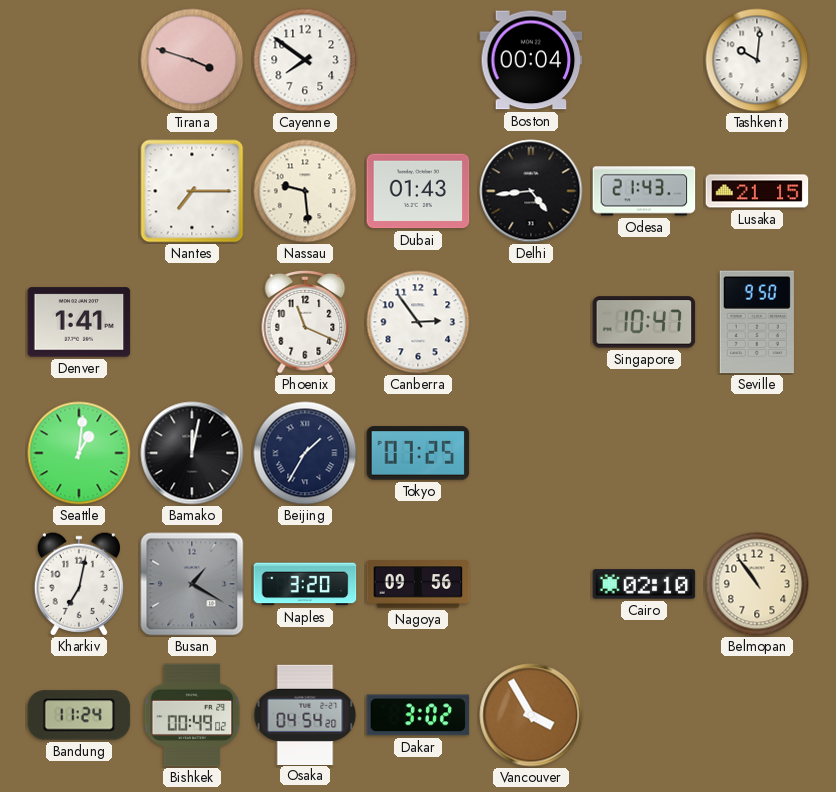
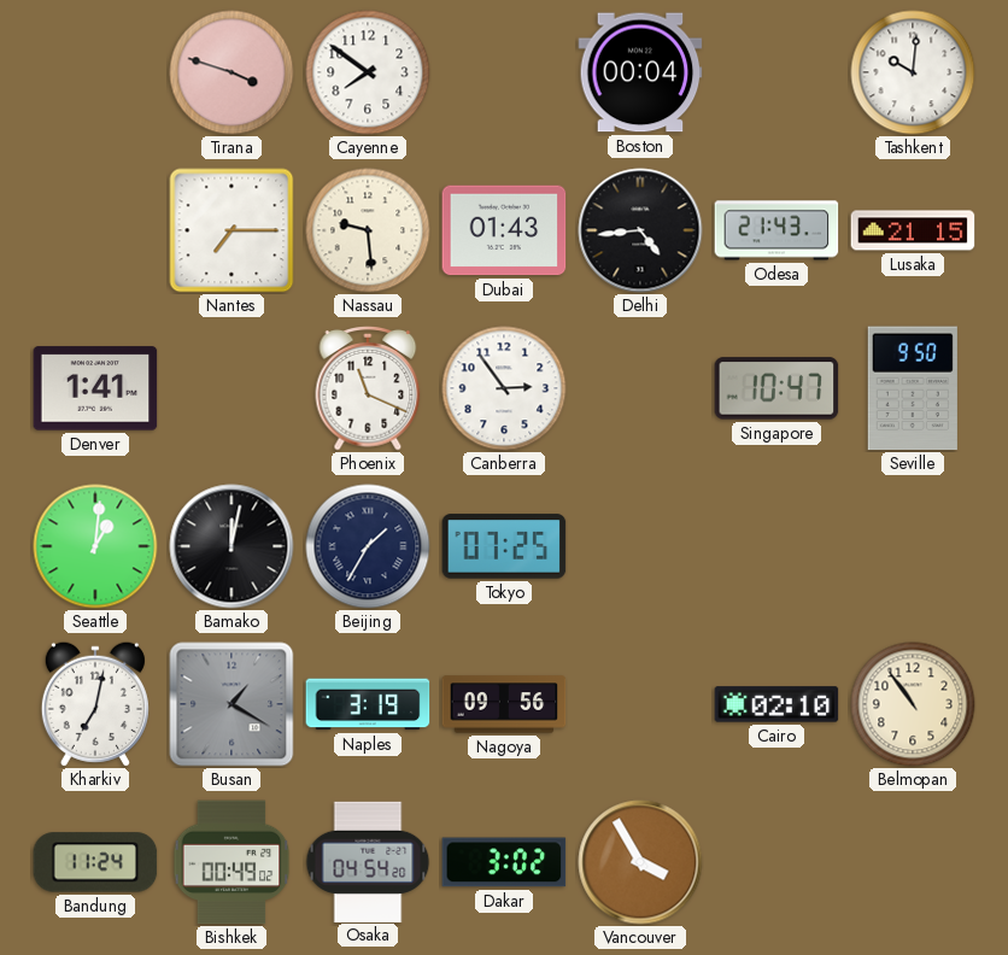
Naples: 3:20 -> 3:19 (368, 704)
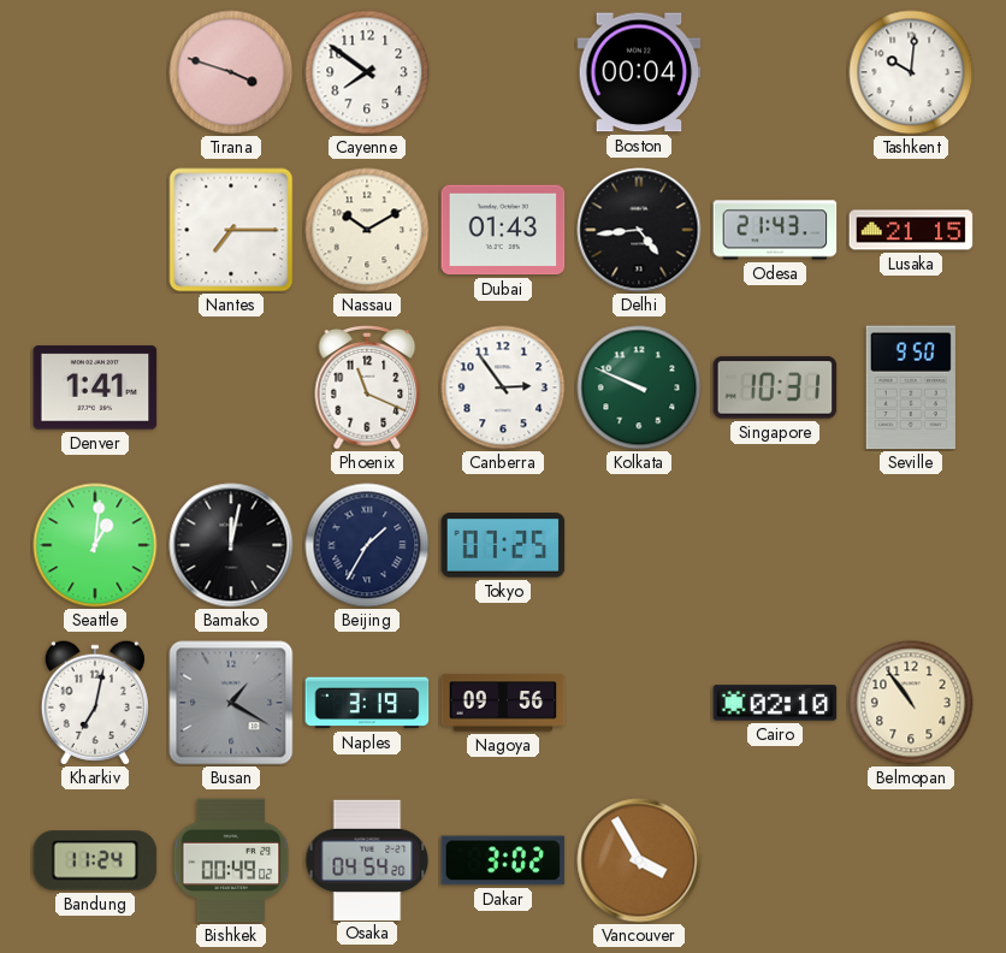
Nassau: 9:29 -> 10:10 (367, 230)
Kolkata: none -> 9:49 (639, 387)
Singapore: 10:47 -> 10:31 (775, 387)
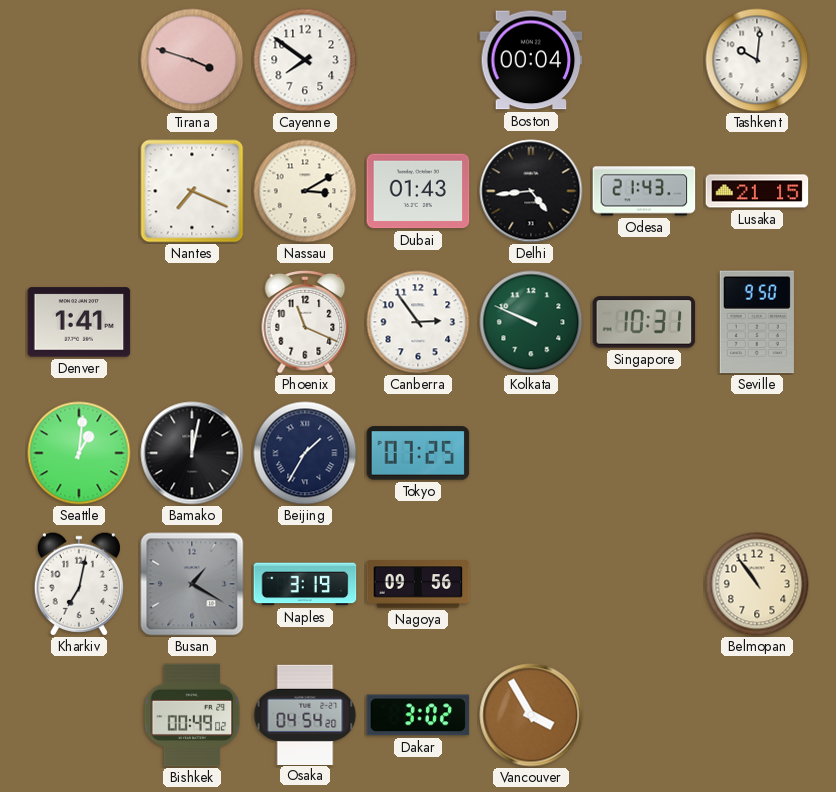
Nantes: 7:15 -> 7:19 (192, 191)
Nassau: 10:10 -> 3:10 (305, 191)
Cairo: 02:10 -> none (775, 703)
Bandung: 11:24 -> none (95, 860)
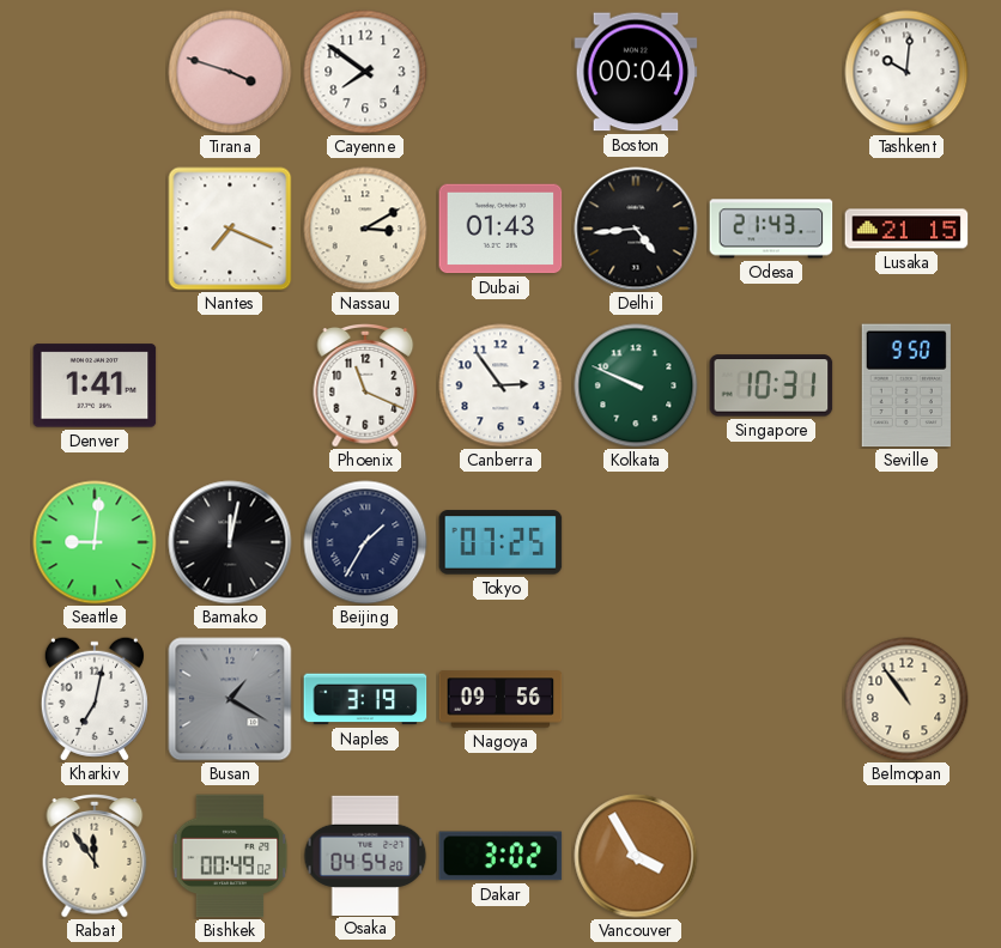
Seattle: 1:01 -> 9:01 (95, 542)
Rabat: none -> 11:54 (95, 857)
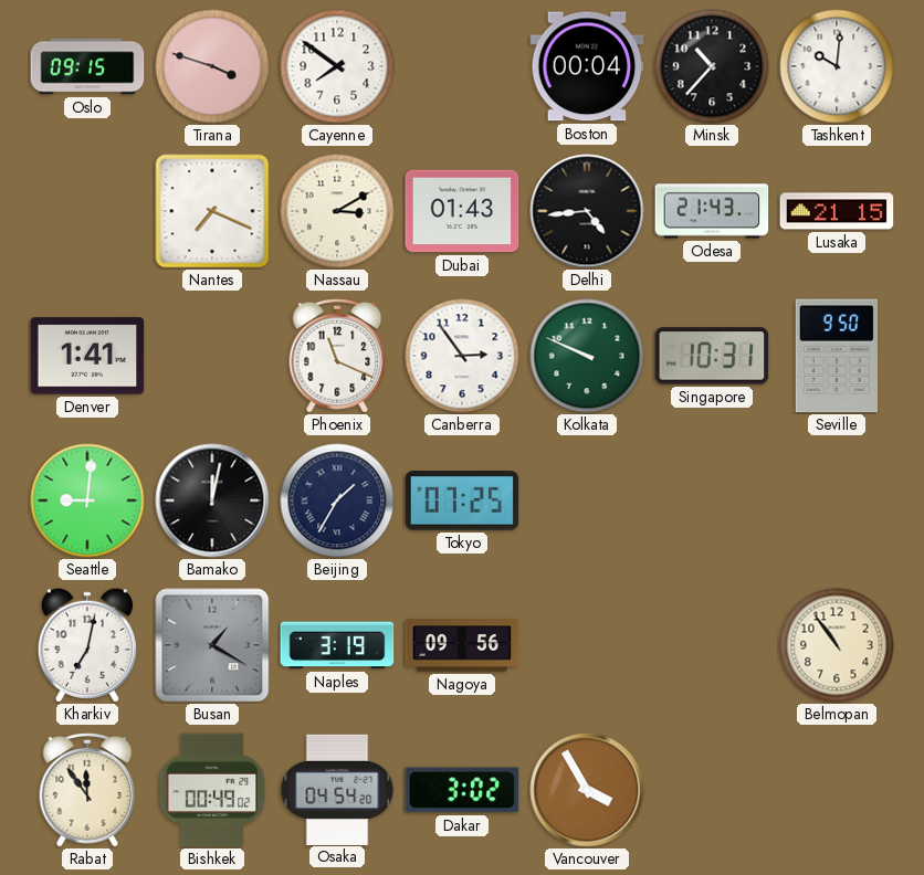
Oslo: none -> 09:15 (87, 66)
Minsk: none -> 10:37 (712, 66)
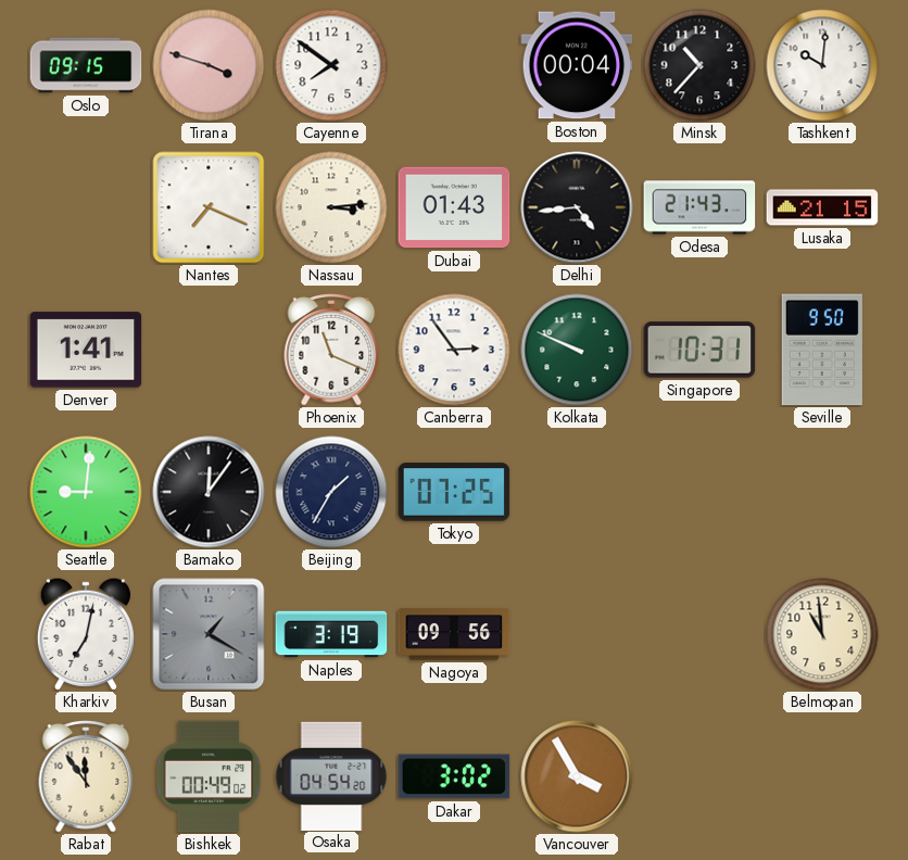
Nassau: 3:10 -> 3:14 (331, 207)
Bamako: 12:02 -> 12:06 (209, 492)
Belmopan: 10:54 -> 10:59 (822, 634)
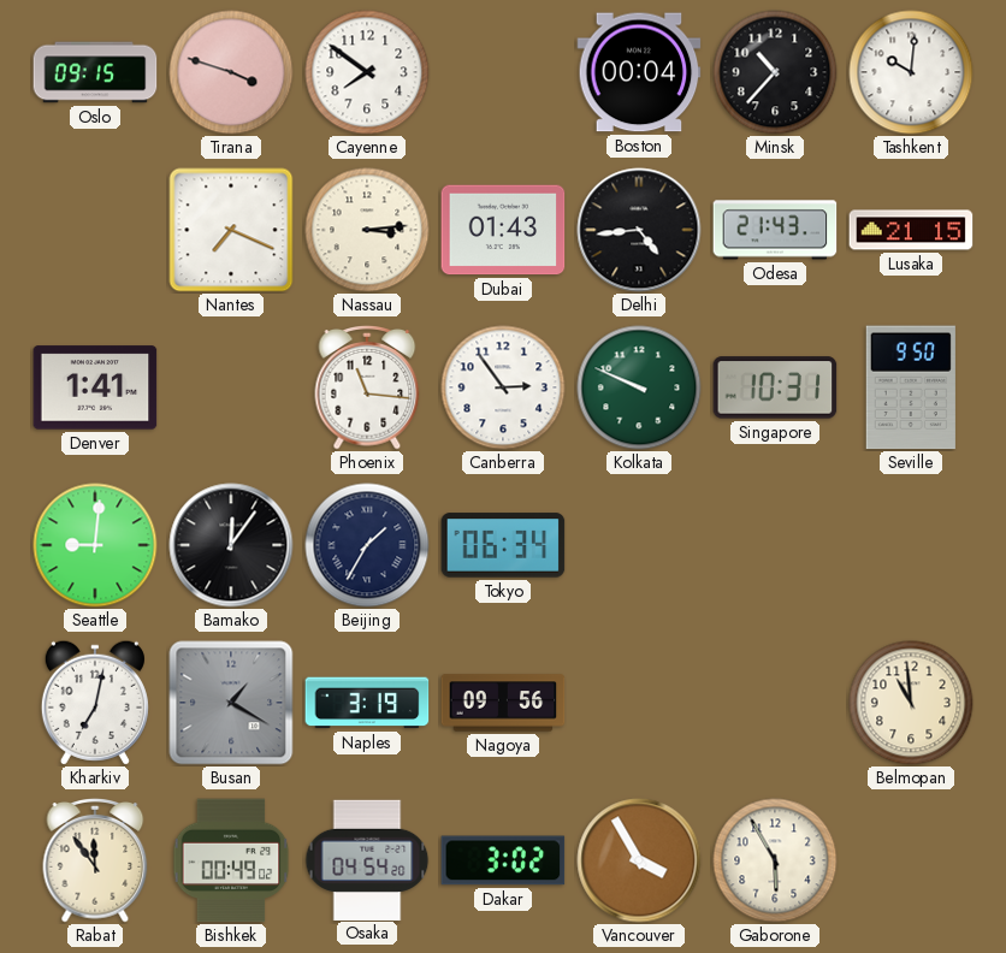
Phoenix: 11:19 -> 11:16 (367, 389)
Tokyo: 07:25 -> 06:34 (503, 545)
Gaborone: none -> 5:55 (775, 860)
